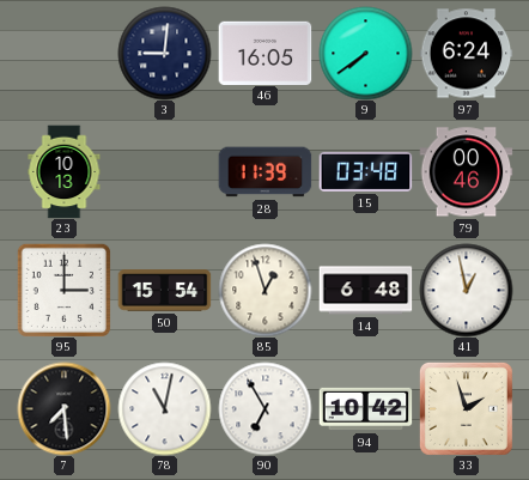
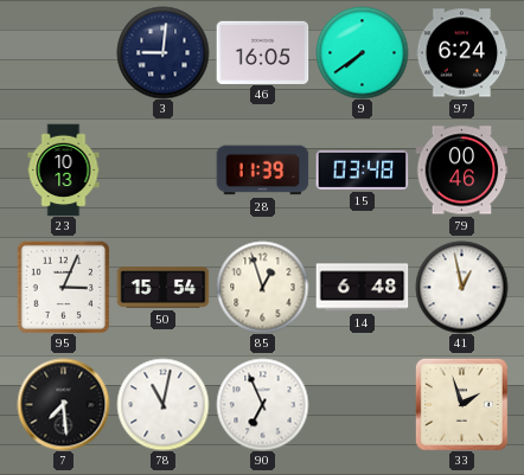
95: 3:00 -> 3:04 (63, 287)
90: 6:55 -> 6:56 (262, 404)
94: 10:42 -> none (365, 409)
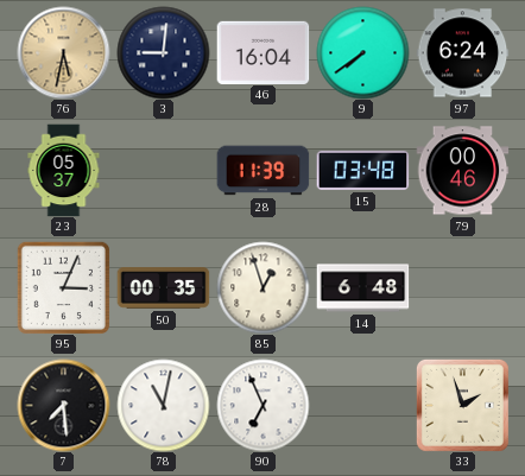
76: none -> 5:32 (63, 52)
46: 16:05 -> 16:04 (262, 52)
23: 10:13 -> 05:37 (64, 170)
50: 15:54 -> 00:35 (163, 288)
41: 12:58 -> none (461, 287)
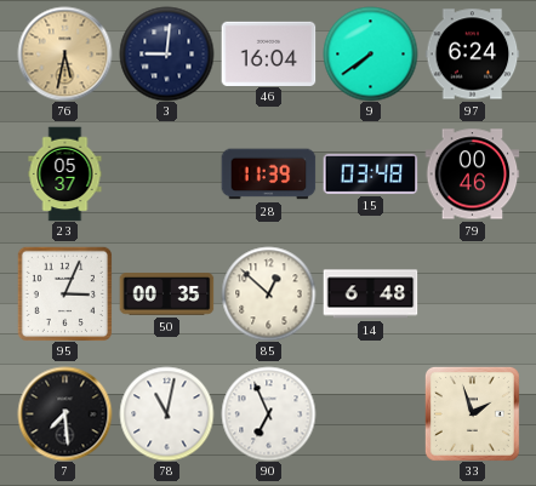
85: 12:57 -> 12:52 (268, 293)
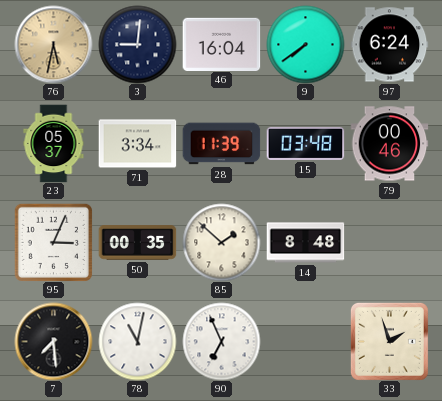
71: none -> 3:34 (137, 144)
85: 12:52 -> 1:52 (221, 242)
14: 6:48 -> 8:48 (305, 243)
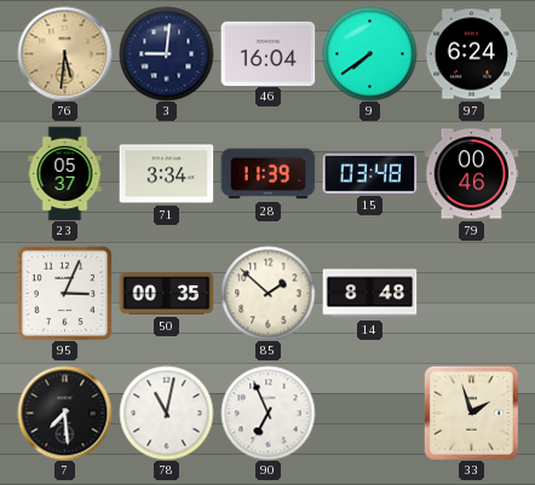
76: 5:32 -> 5:31 (64, 53)
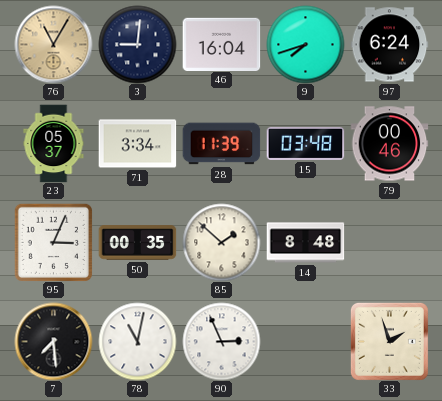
76: 5:31 -> 11:05 (53, 44)
9: 7:39 -> 7:42 (305, 44)
90: 6:56 -> 2:56 (221, 341)
